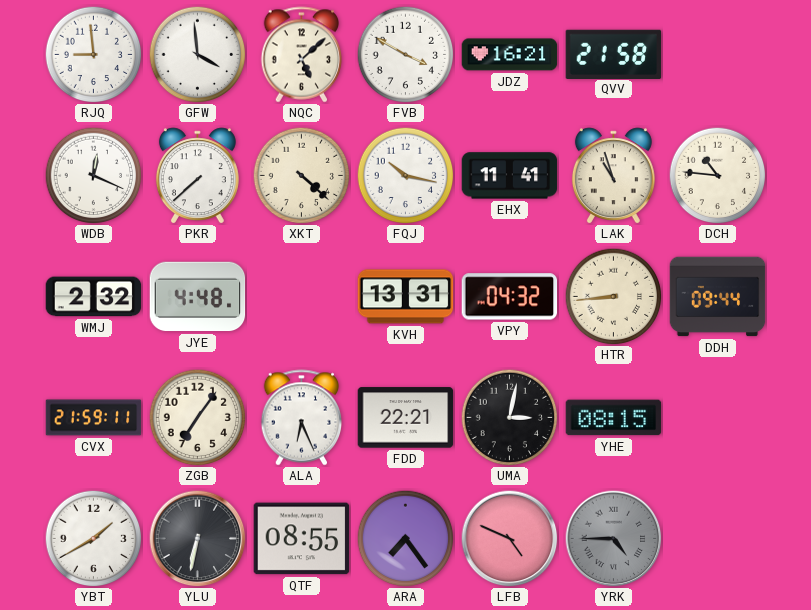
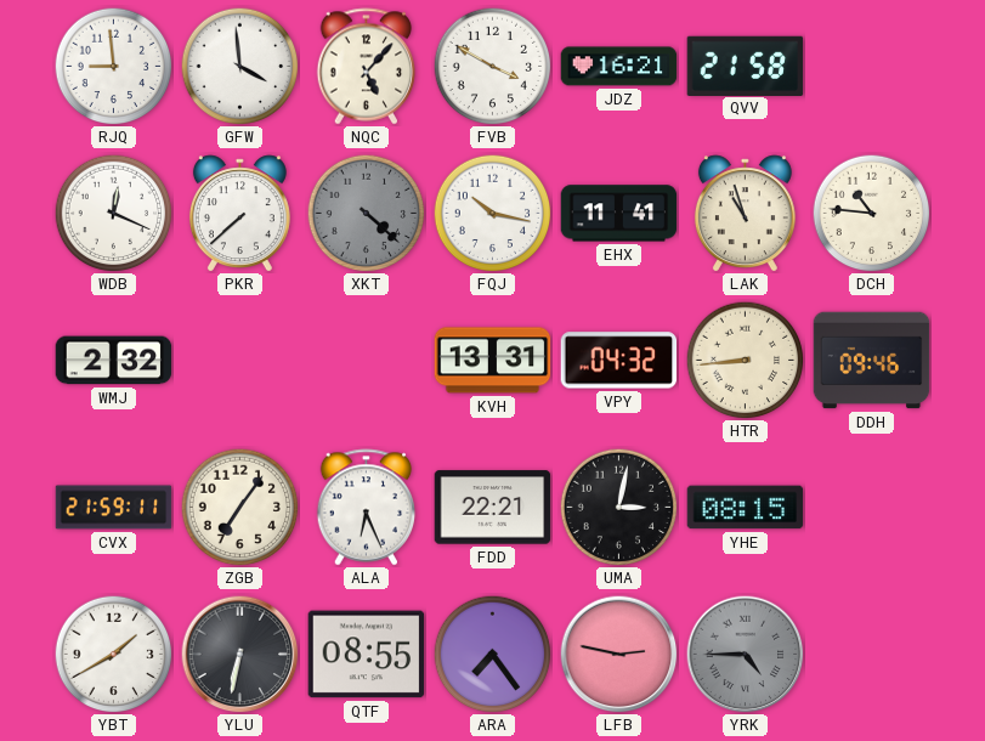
NQC: 5:08 -> 5:07 (367, 67)
XKT dial: cream -> grey (366, 213)
JYE: 4:48 -> none (198, 297)
DDH: 09:44 -> 09:46 (872, 361)
LFB: 4:49 -> 2:47 (619, 655)
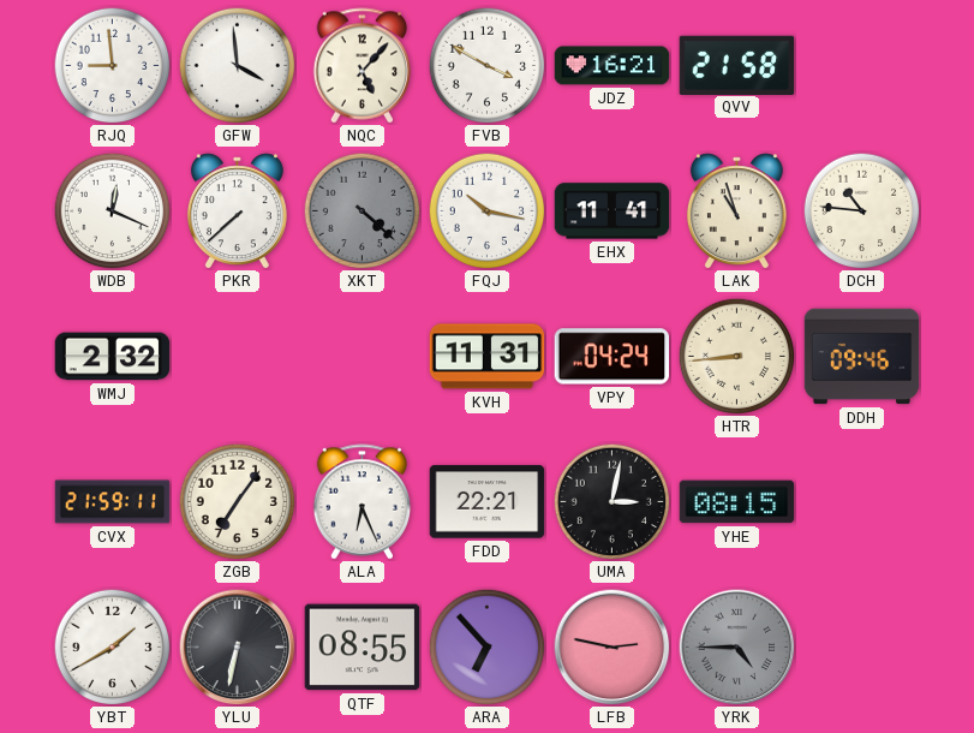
KVH: 13:31 -> 11:31 (488, 357)
VPY: 04:32 -> 04:24 (613, 357)
ARA: 7:24 -> 6:53 (486, 646)
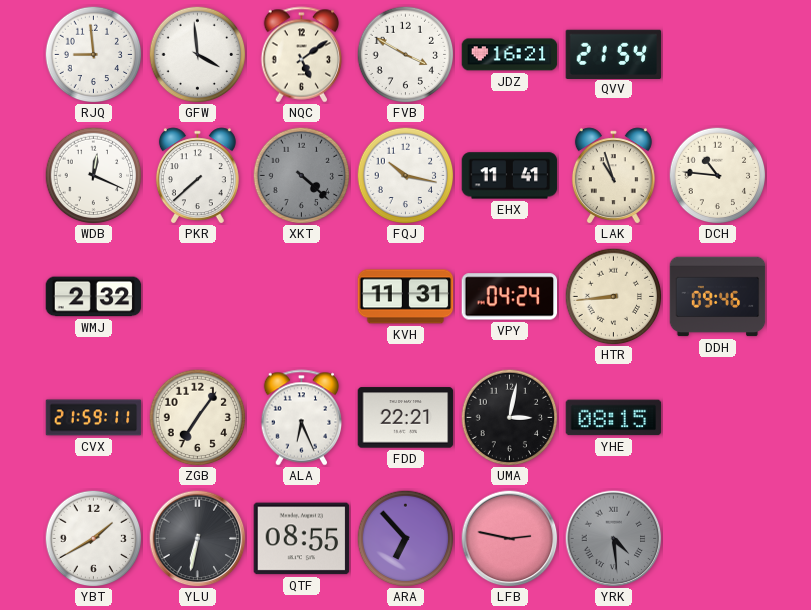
NQC: 5:07 -> 5:09 (302, 55)
QVV: 21:58 -> 21:54 (614, 54)
YRK: 4:45 -> 4:29 (614, 539)
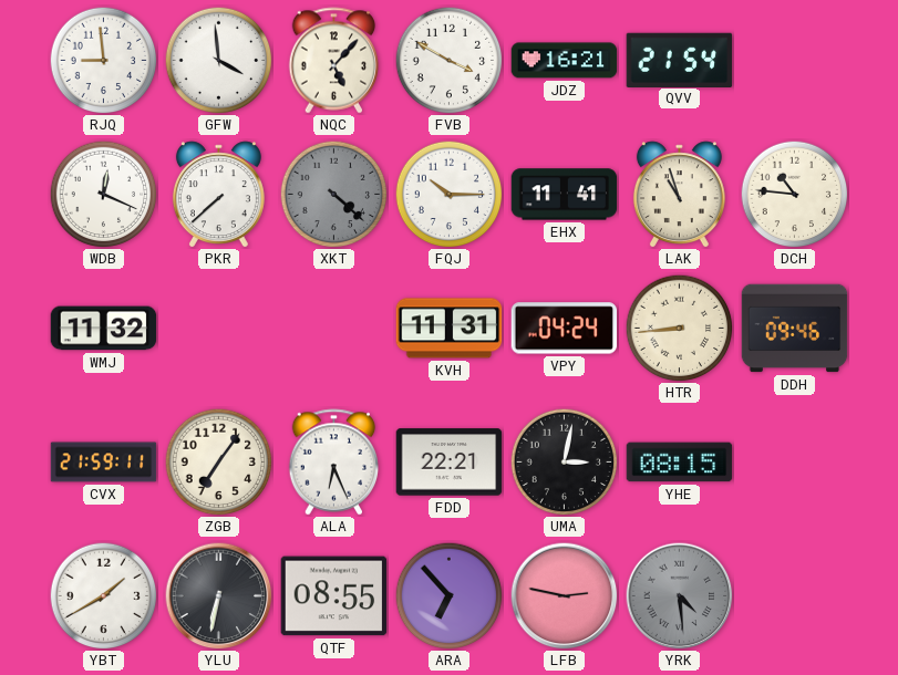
NQC: 5:09 -> 5:07 (334, 61)
FQJ: 10:17 -> 10:15 (448, 194)
WMJ: 2:32 -> 11:32 (104, 329)
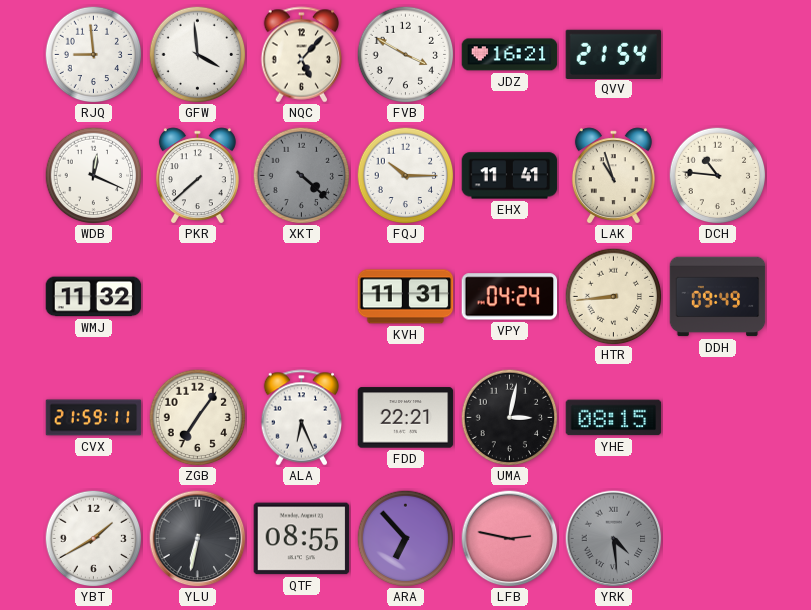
DDH: 09:46 -> 09:49 (718, 297)
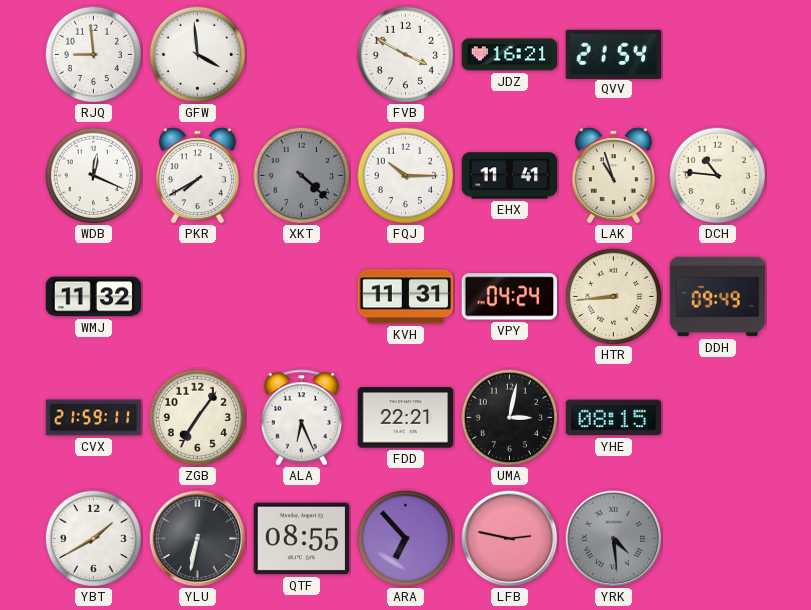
NQC: 5:07 -> none (302, 55)
PKR: 7:38 -> 7:40 (197, 176)
